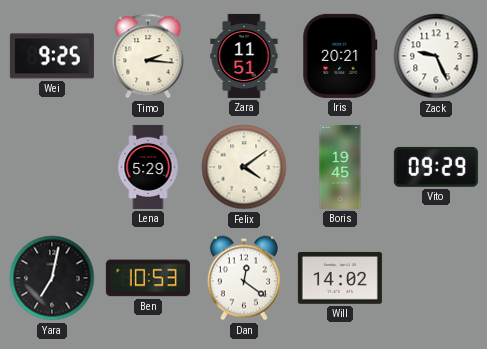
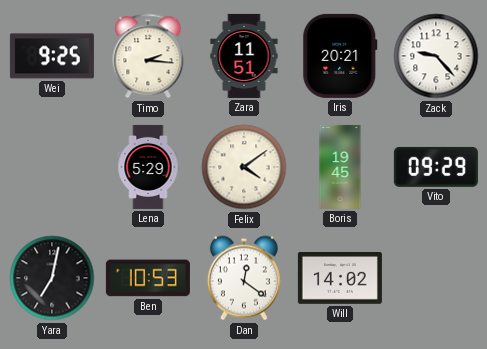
Zack: 9:26 -> 9:23 (436, 56)
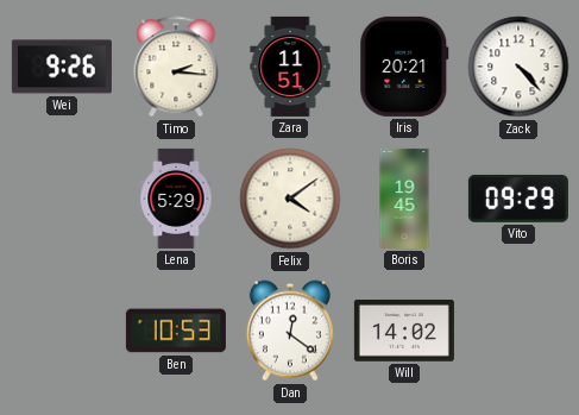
Wei: 9:25 -> 9:26 (62, 67)
Zack: 9:23 -> 4:23 (518, 67)
Yara: 7:02 -> none (52, 278)
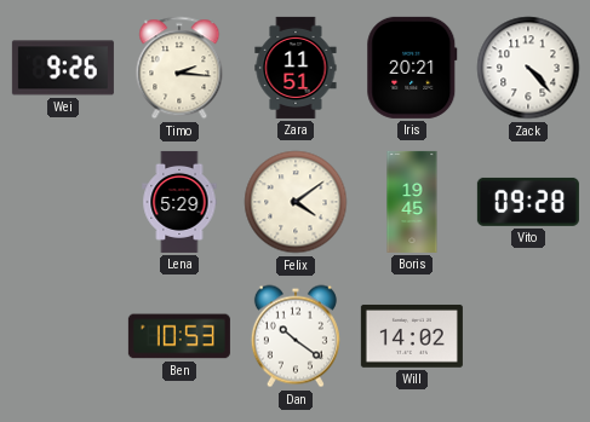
Vito: 09:29 -> 09:28 (528, 202)
Dan: 12:21 -> 10:21 (296, 336)
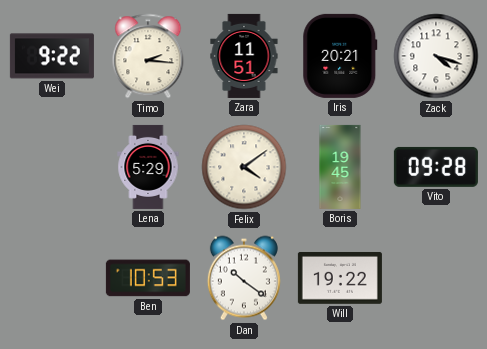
Wei: 9:26 -> 9:22 (52, 56)
Zack: 4:23 -> 4:18 (436, 56)
Will: 14:02 -> 19:22 (340, 278)
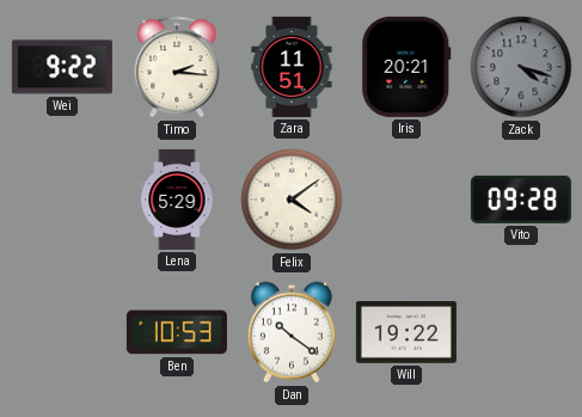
Zack dial: white -> grey (521, 67)
Boris: 19:45 -> none (340, 167)
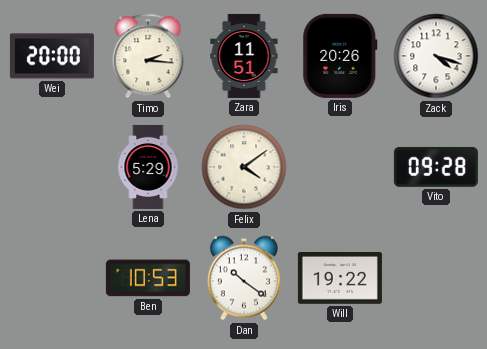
Wei: 9:22 -> 20:00 (52, 56)
Iris: 20:21 -> 20:26 (340, 56)
Zack dial: grey -> white (436, 56)
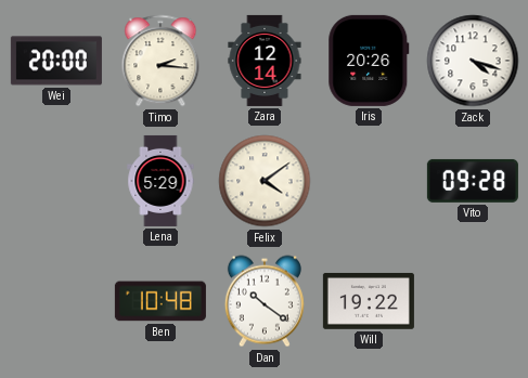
Zara: 11:51 -> 12:14 (265, 61)
Ben: 10:53 -> 10:48 (160, 301)
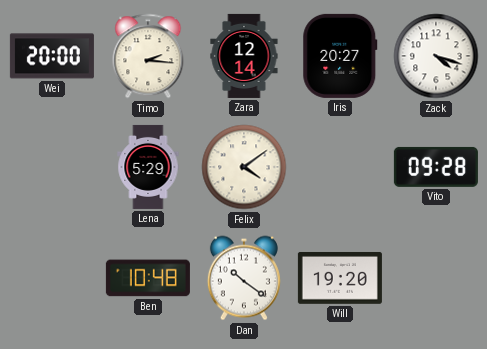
Iris: 20:26 -> 20:27 (340, 56)
Will: 19:22 -> 19:20 (340, 278)
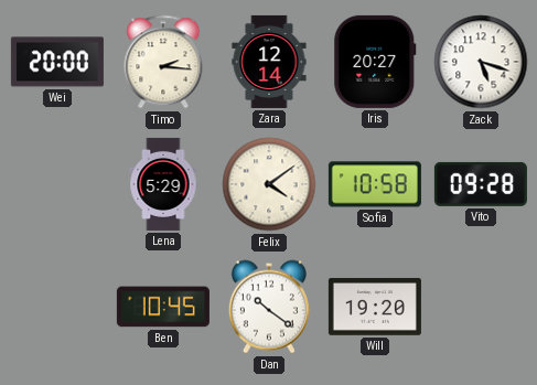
Zack: 4:18 -> 5:18 (481, 62)
Sofia: none -> 10:58 (375, 184)
Ben: 10:48 -> 10:45 (163, 307)
